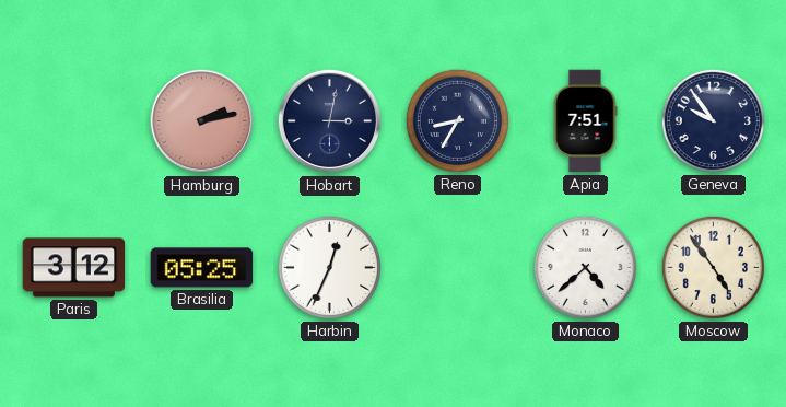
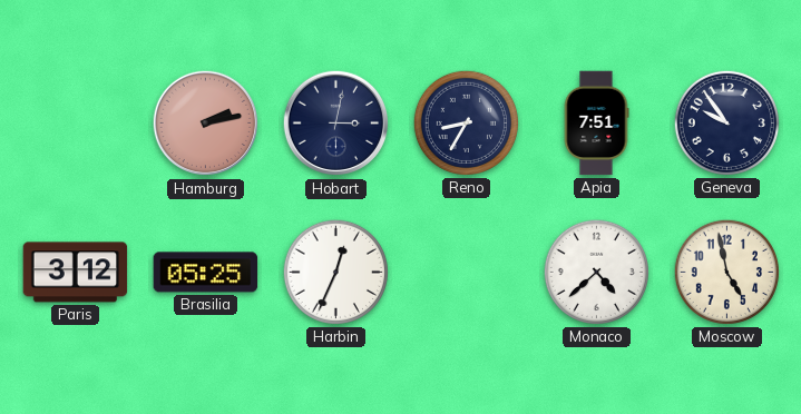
Moscow: 4:54 -> 4:58 (726, 272)
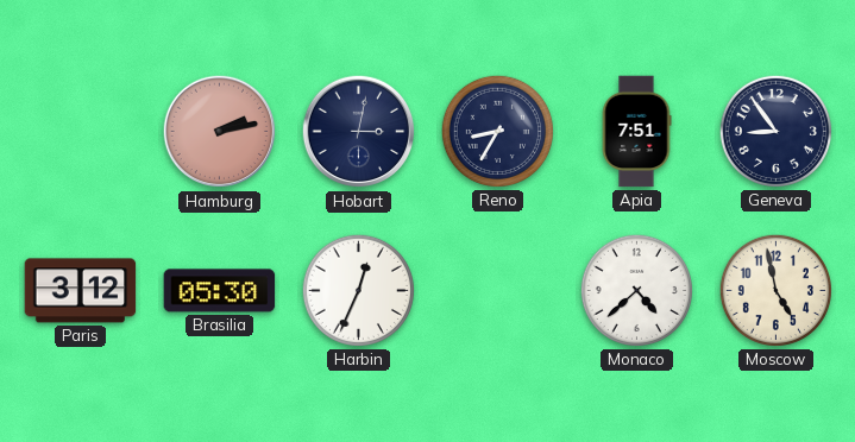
Geneva: 9:54 -> 8:54 (775, 131)
Brasilia: 05:25 -> 05:30 (220, 291)
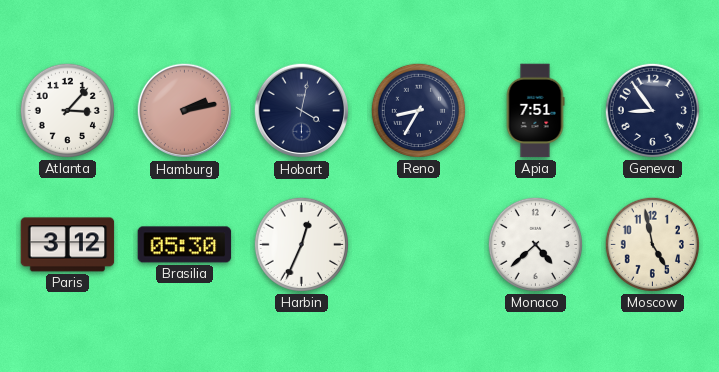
Atlanta: none -> 3:07 (67, 110)
Hobart: 3:02 -> 4:02 (302, 111)
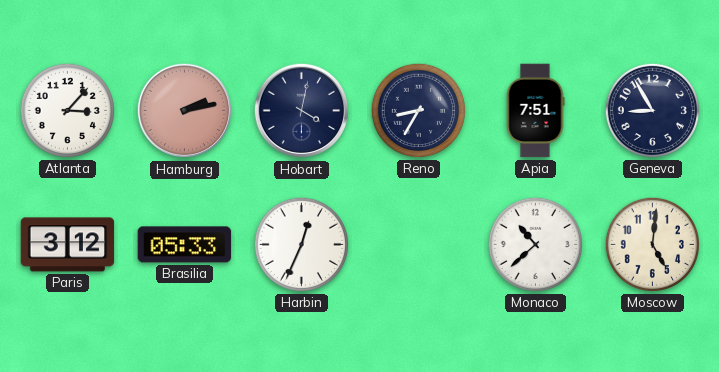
Geneva: 8:54 -> 8:55 (652, 110)
Brasilia: 05:30 -> 05:33 (185, 245)
Monaco: 4:38 -> 10:38 (535, 244)
Moscow: 4:58 -> 5:01 (652, 244)
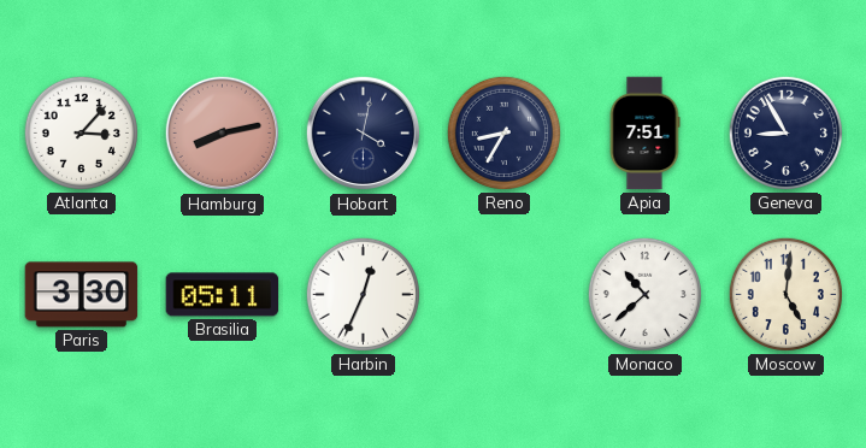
Hamburg: 2:13 -> 8:13 (223, 134)
Paris: 3:12 -> 3:30 (82, 295)
Brasilia: 05:33 -> 05:11 (223, 295)
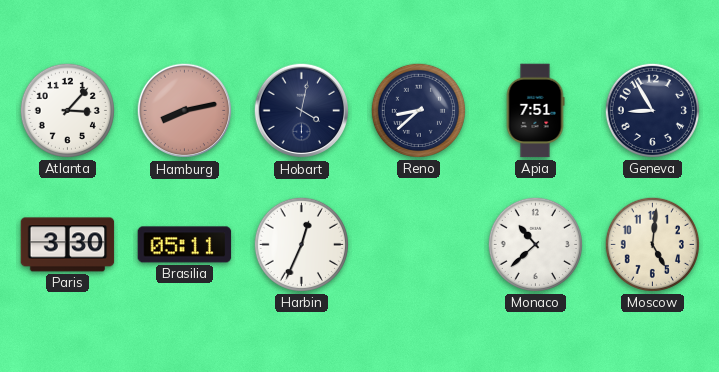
Reno: 8:35 -> 8:38 (418, 110)
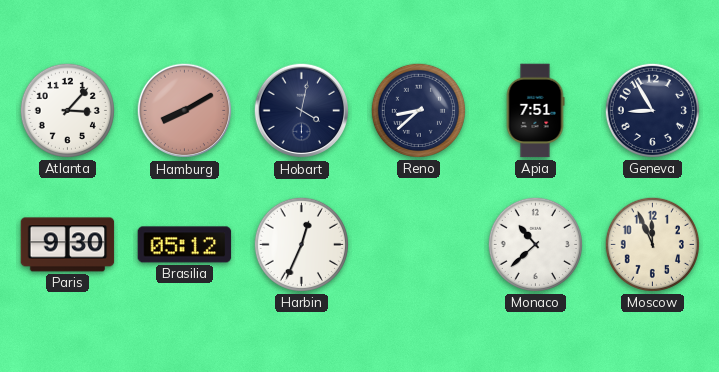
Hamburg: 8:13 -> 8:10 (185, 111)
Paris: 3:30 -> 9:30 (68, 245)
Brasilia: 05:11 -> 05:12 (185, 245)
Moscow: 5:01 -> 11:56 (652, 244)
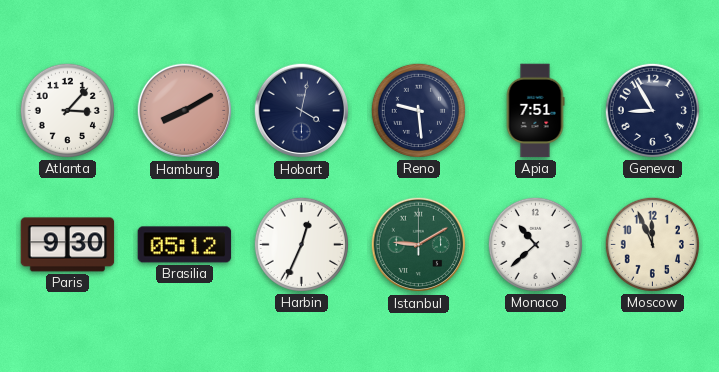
Reno: 8:38 -> 9:29 (418, 110)
Istanbul: none -> 9:10 (419, 245)
